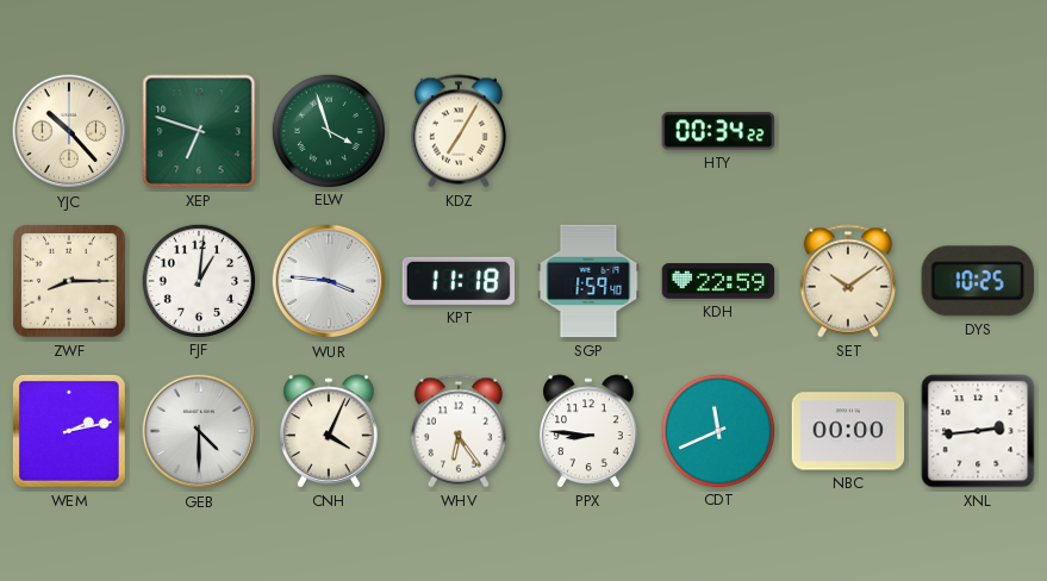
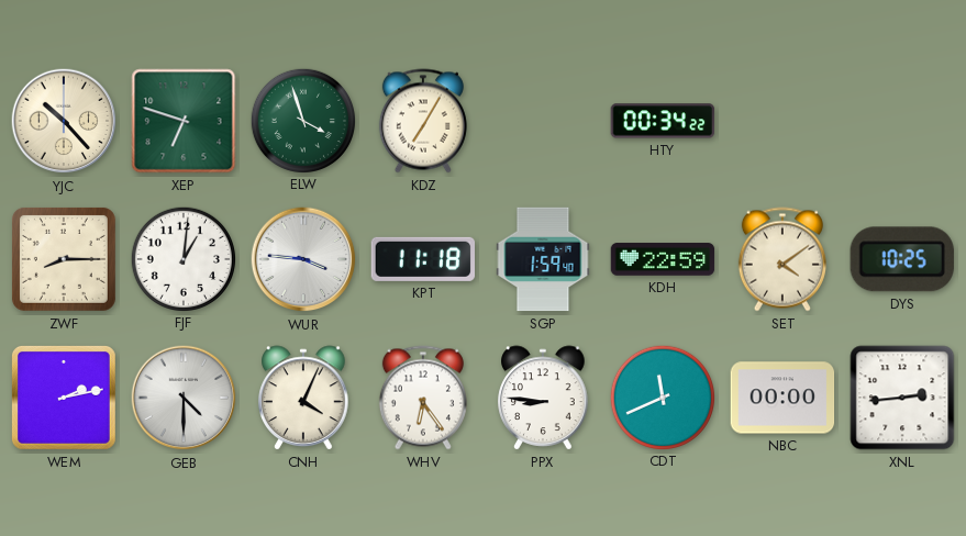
SET: 10:09 -> 4:09 (782, 259)
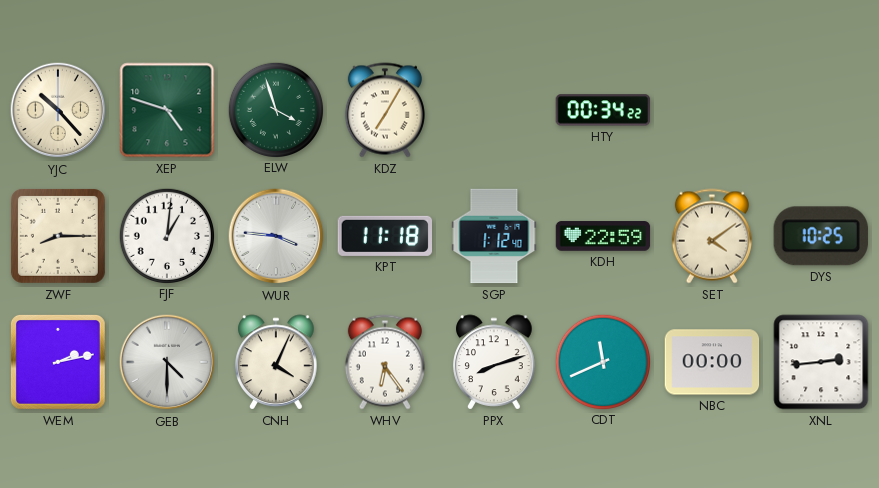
XEP: 6:48 -> 4:48 (167, 110)
SGP: 1:59 -> 1:12 (494, 236)
PPX: 8:46 -> 8:12 (494, 362)
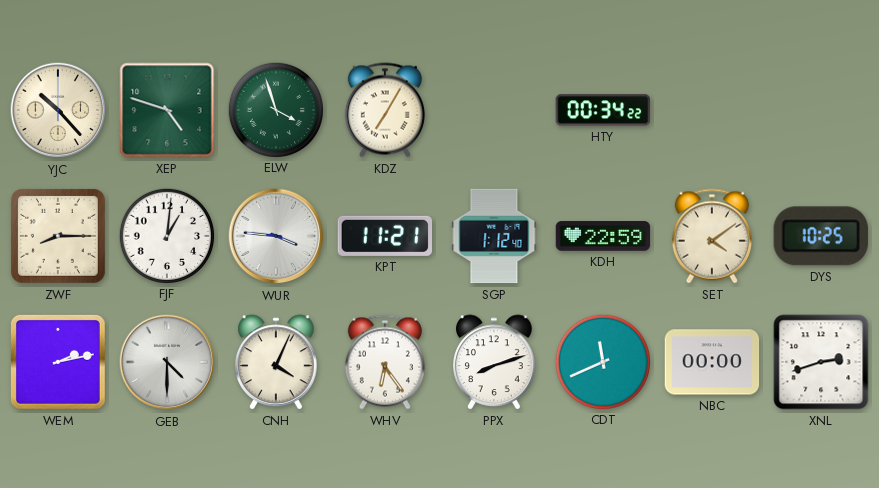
KPT: 11:18 -> 11:21 (385, 236)
XNL: 2:44 -> 2:42 (821, 362)
